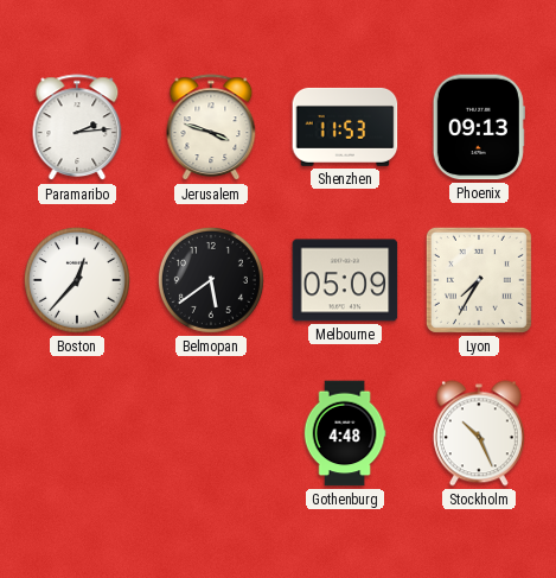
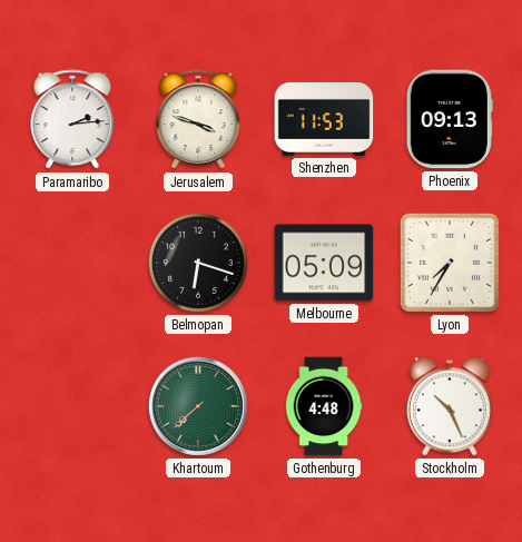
Boston: 12:37 -> none (77, 280)
Belmopan: 5:39 -> 6:18 (198, 263)
Khartoum: none -> 7:38 (198, 406)
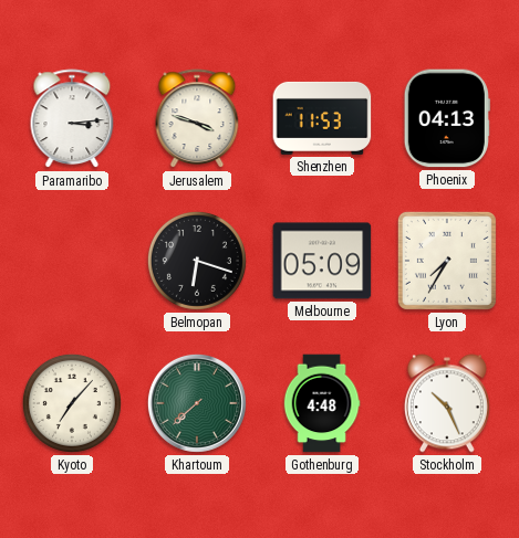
Paramaribo: 2:14 -> 3:14 (72, 119)
Phoenix: 09:13 -> 04:13 (447, 118)
Kyoto: none -> 7:07 (72, 403)
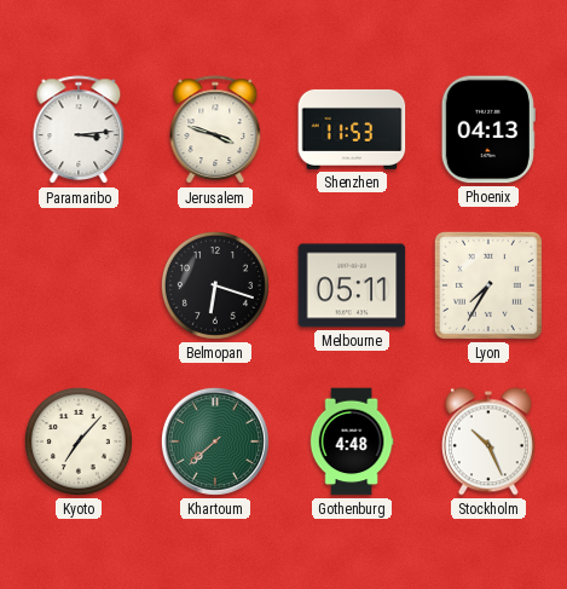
Melbourne: 05:09 -> 05:11 (352, 285)
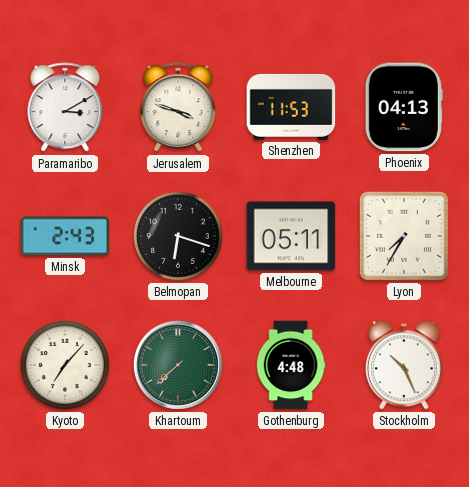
Paramaribo: 3:14 -> 3:10 (65, 108)
Minsk: none -> 2:43 (65, 236)
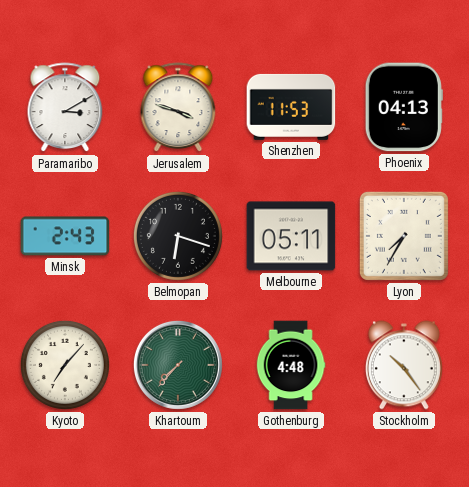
Khartoum: 7:38 -> 7:37 (178, 365)
Stockholm: 10:26 -> 10:24 (404, 365)
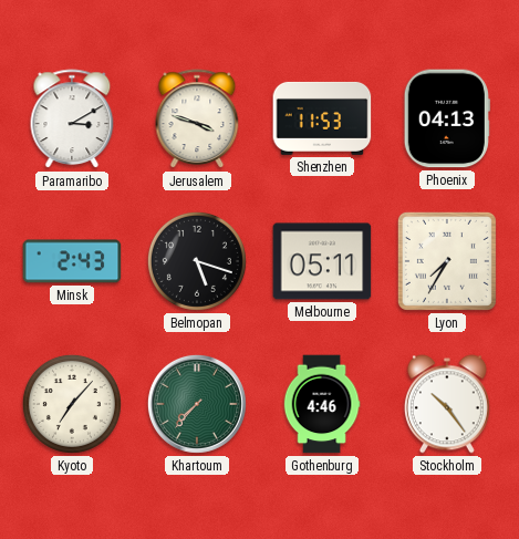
Belmopan: 6:18 -> 5:18 (197, 261)
Gothenburg: 4:48 -> 4:46 (322, 404)
